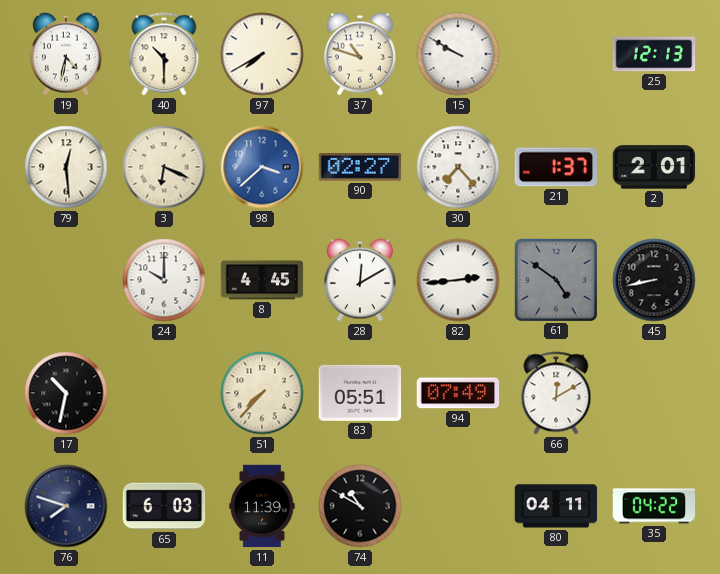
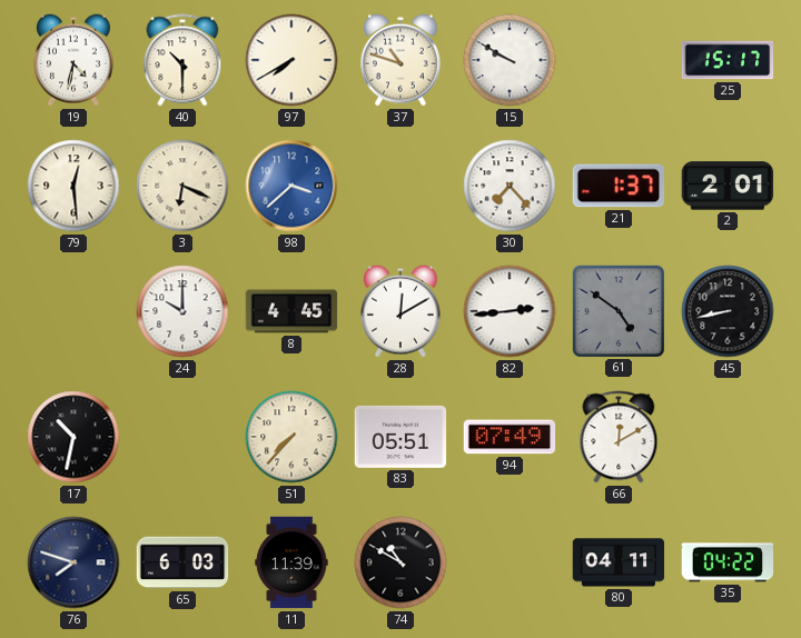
25: 12:13 -> 15:17 (728, 60)
90: 02:27 -> none (360, 167)
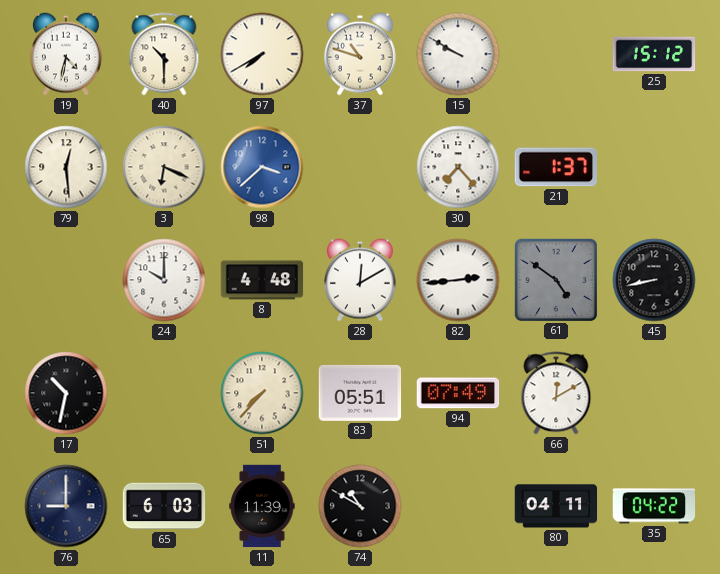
25: 15:17 -> 15:12 (654, 54)
2: 2:01 -> none (728, 186)
8: 4:45 -> 4:48 (262, 280)
76: 7:48 -> 9:00 (66, 506)
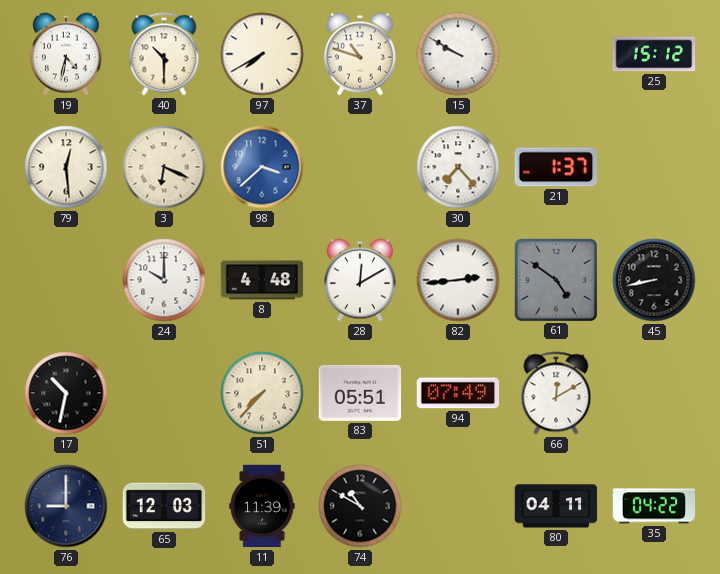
65: 6:03 -> 12:03 (164, 506)
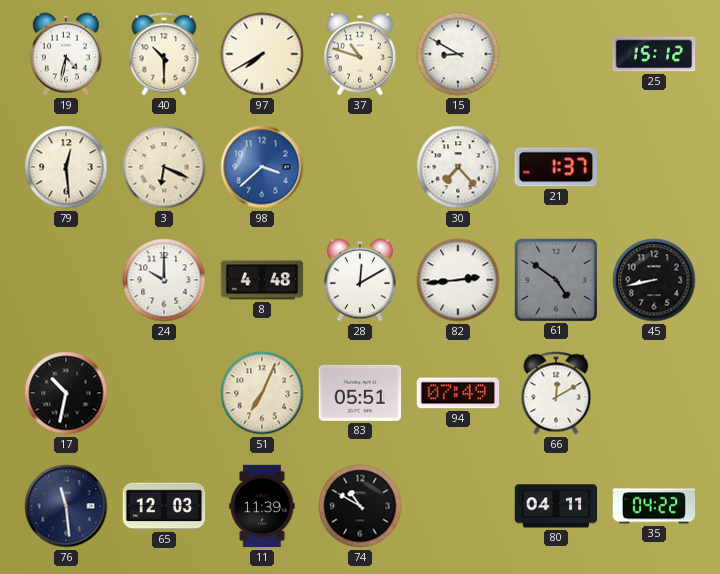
15: 9:50 -> 8:50 (458, 54)
51: 7:37 -> 7:04 (262, 393)
76: 9:00 -> 11:29 (66, 506)
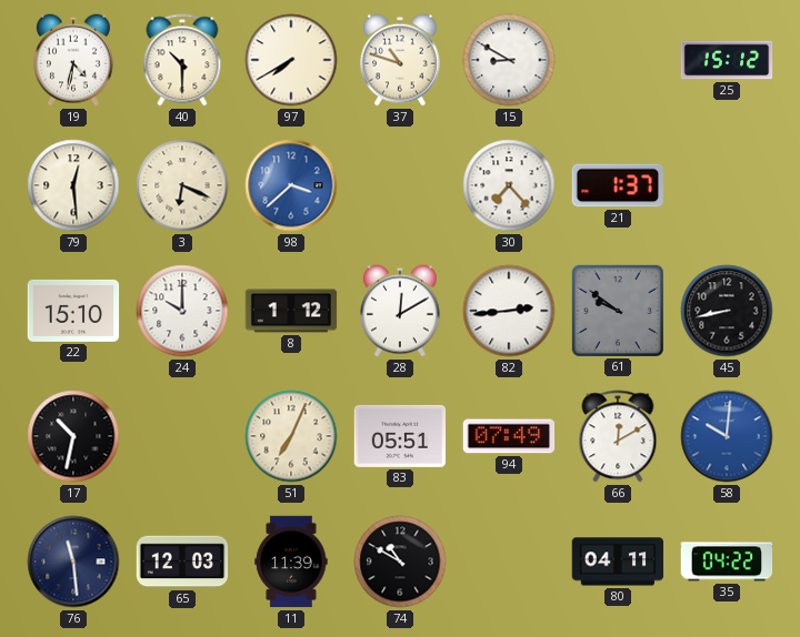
22: none -> 15:10 (73, 311)
8: 4:48 -> 1:12 (291, 311)
61: 4:51 -> 9:51 (617, 310)
58: none -> 10:01 (727, 436)
